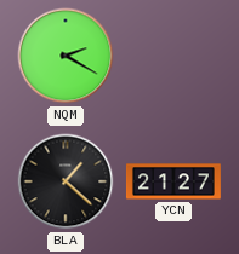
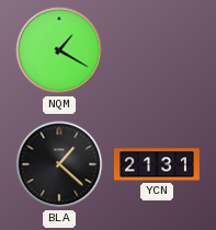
NQM: 2:20 -> 1:20 (59, 50)
YCN: 21:27 -> 21:31 (157, 164)
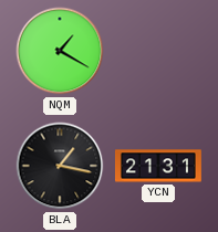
BLA: 1:22 -> 1:17 (60, 166)
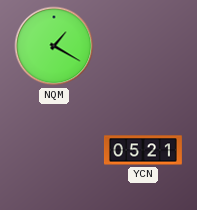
BLA: 1:17 -> none (60, 166)
YCN: 21:31 -> 05:21 (143, 150)
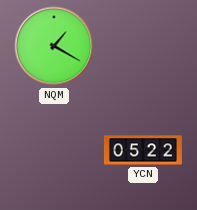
YCN: 05:21 -> 05:22 (143, 150)
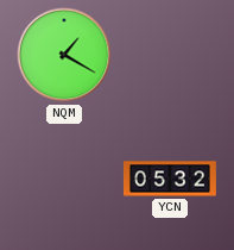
YCN: 05:22 -> 05:32 (170, 179)
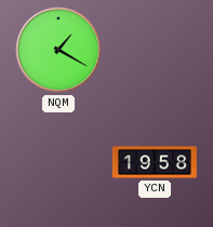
YCN: 05:32 -> 19:58 (155, 162)
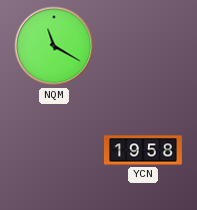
NQM: 1:20 -> 11:20 (54, 46)
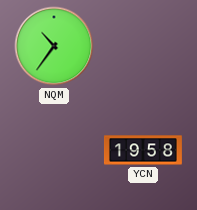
NQM: 11:20 -> 10:36 (54, 46)
